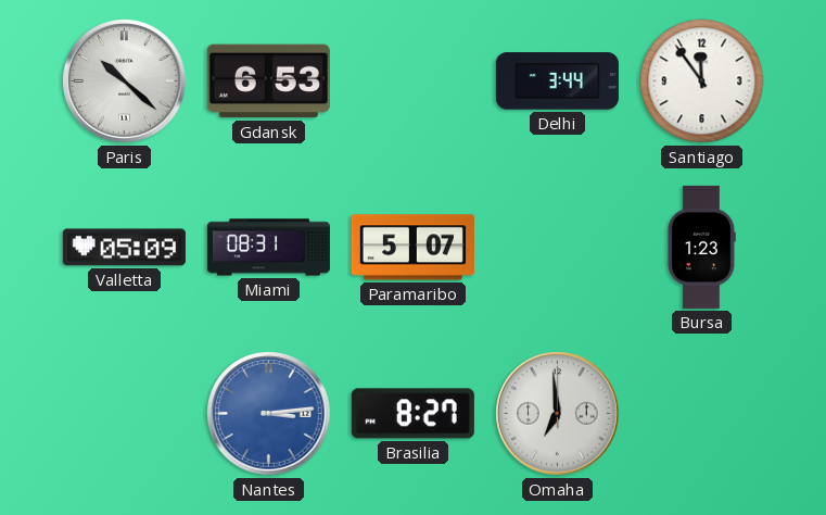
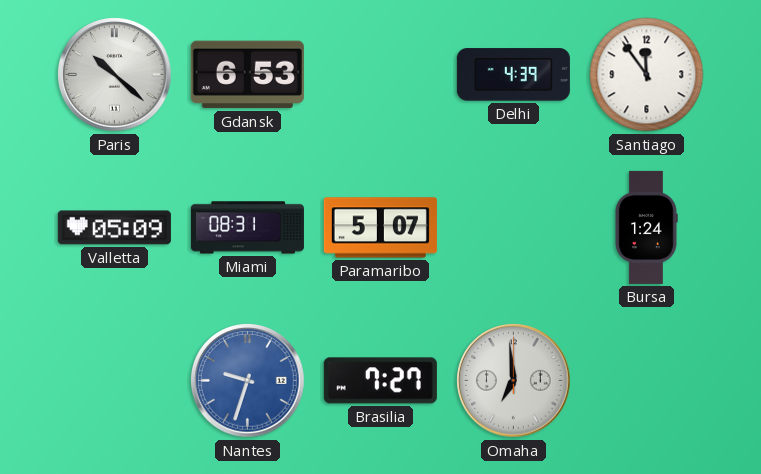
Delhi: 3:44 -> 4:39 (513, 75)
Bursa: 1:23 -> 1:24 (646, 227)
Nantes: 3:14 -> 9:33 (248, 381)
Brasilia: 8:27 -> 7:27 (380, 381)
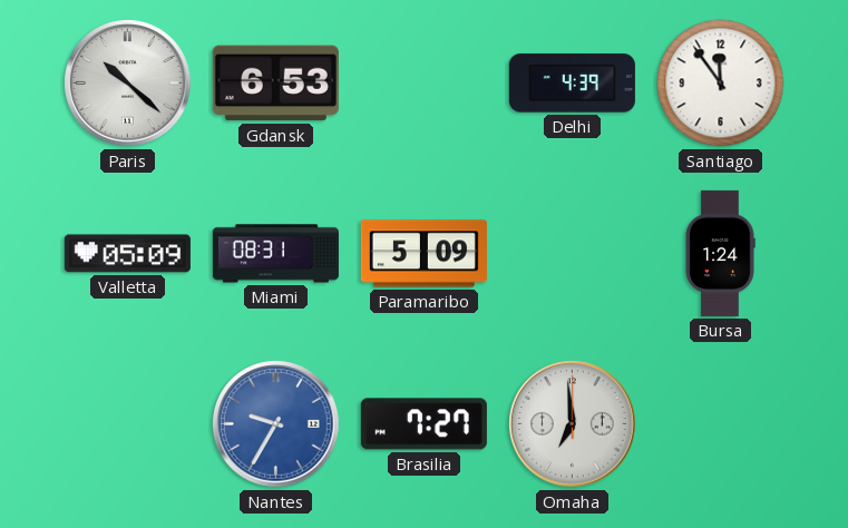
Paramaribo: 5:07 -> 5:09 (423, 254)
Nantes: 9:33 -> 9:35 (276, 424)
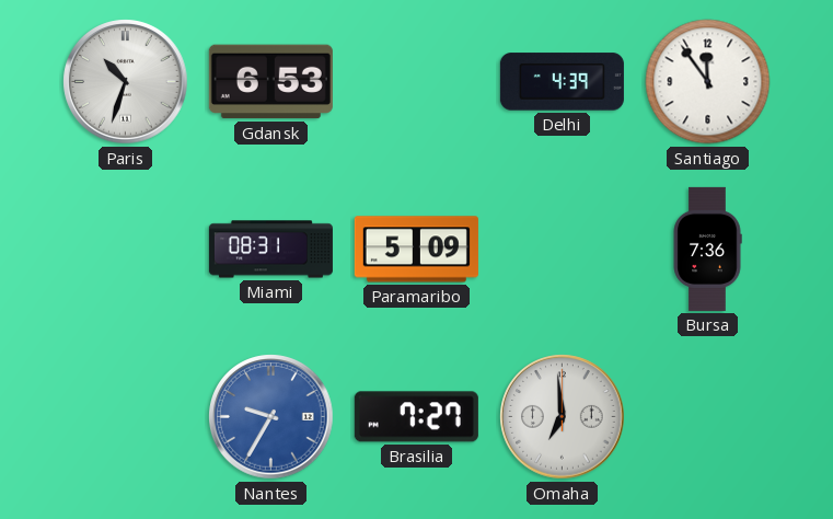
Paris: 10:22 -> 10:33 (126, 82)
Valletta: 05:09 -> none (127, 254)
Bursa: 1:24 -> 7:36 (707, 249)
